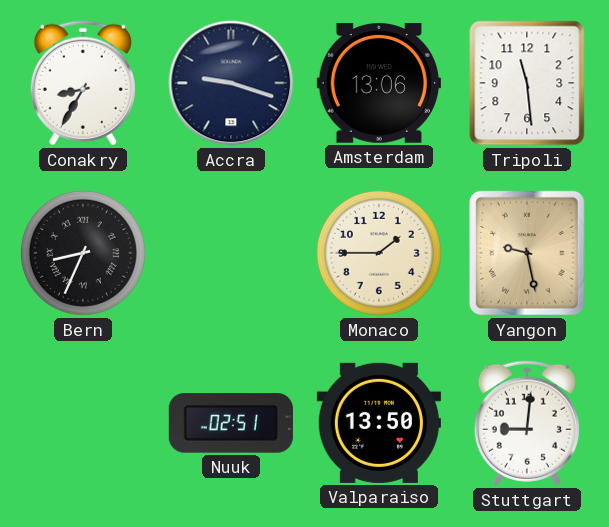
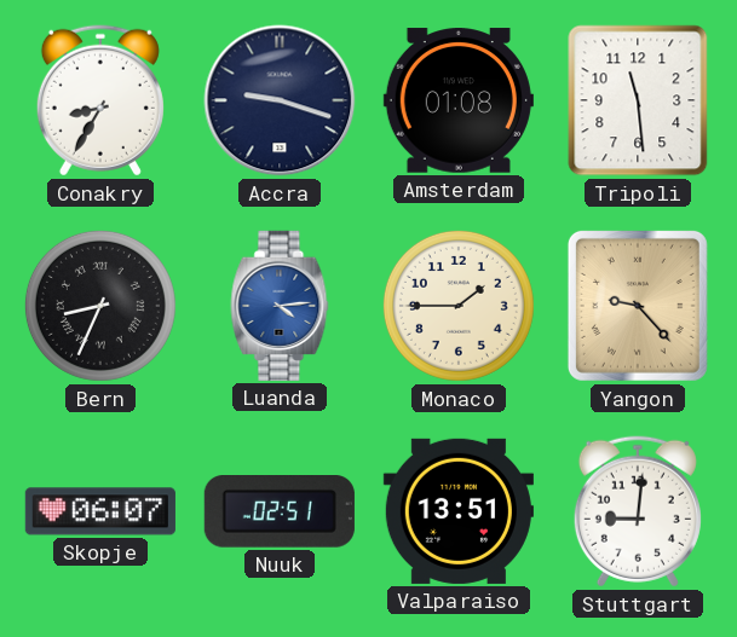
Amsterdam: 13:06 -> 01:08 (459, 100)
Luanda: none -> 4:14 (280, 306)
Yangon: 9:28 -> 9:23 (638, 306)
Skopje: none -> 06:07 (100, 511)
Valparaiso: 13:50 -> 13:51 (459, 511)
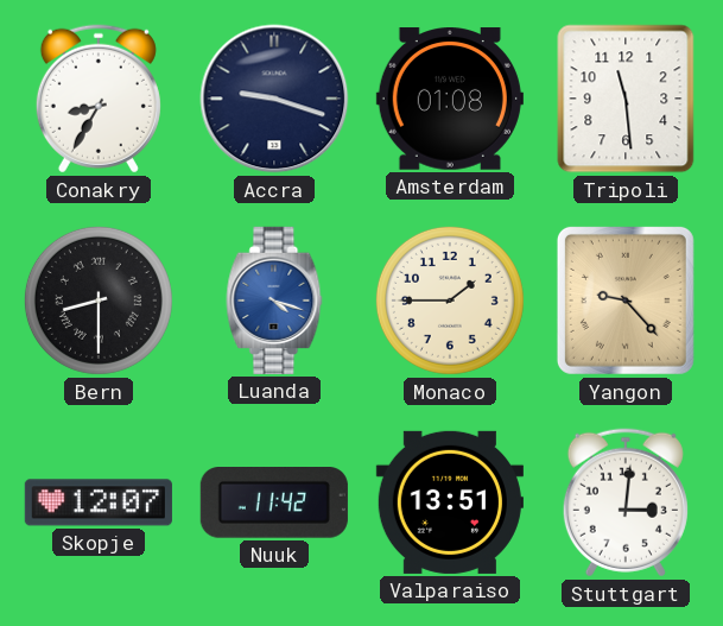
Bern: 8:34 -> 8:30 (99, 301)
Luanda: 4:14 -> 4:18 (274, 301)
Skopje: 06:07 -> 12:07 (99, 502)
Nuuk: 02:51 -> 11:42 (274, 504)
Stuttgart: 9:01 -> 3:01 (626, 502)
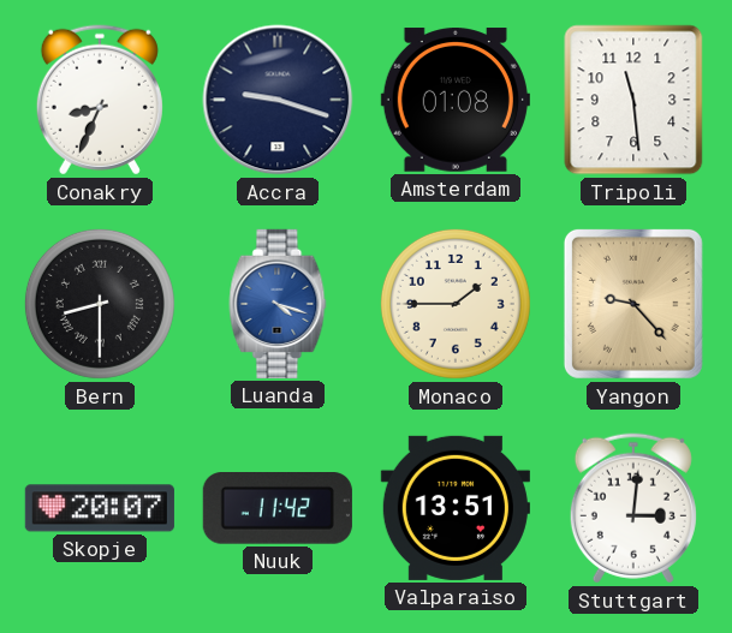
Conakry: 8:35 -> 8:34 (100, 100)
Skopje: 12:07 -> 20:07 (100, 508)
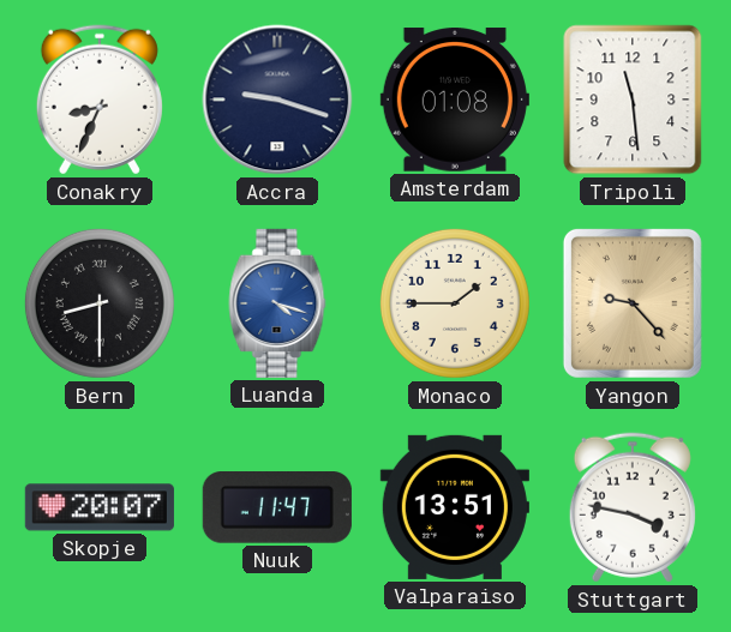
Nuuk: 11:42 -> 11:47 (277, 508)
Stuttgart: 3:01 -> 3:47 (633, 507)
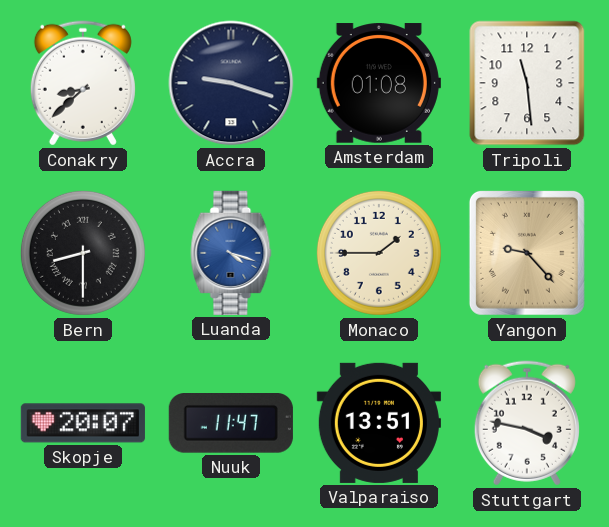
Conakry: 8:34 -> 8:38 (83, 83)
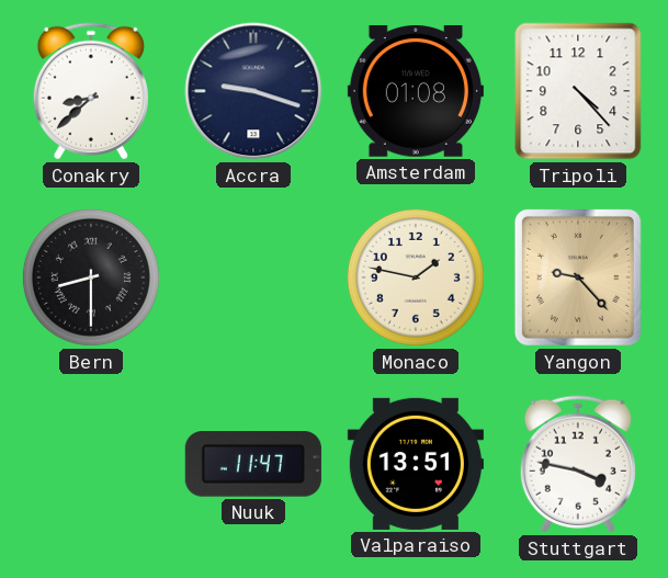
Tripoli: 11:29 -> 4:23 (578, 91)
Luanda: 4:18 -> none (231, 253)
Monaco: 1:45 -> 1:47 (416, 277)
Skopje: 20:07 -> none (83, 423)
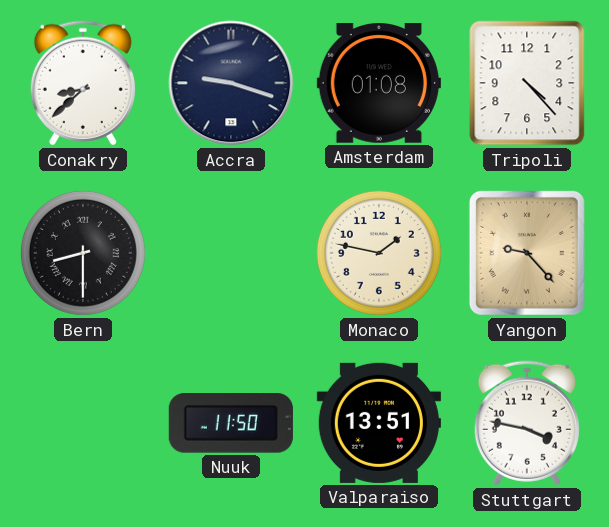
Nuuk: 11:47 -> 11:50 (231, 424)
